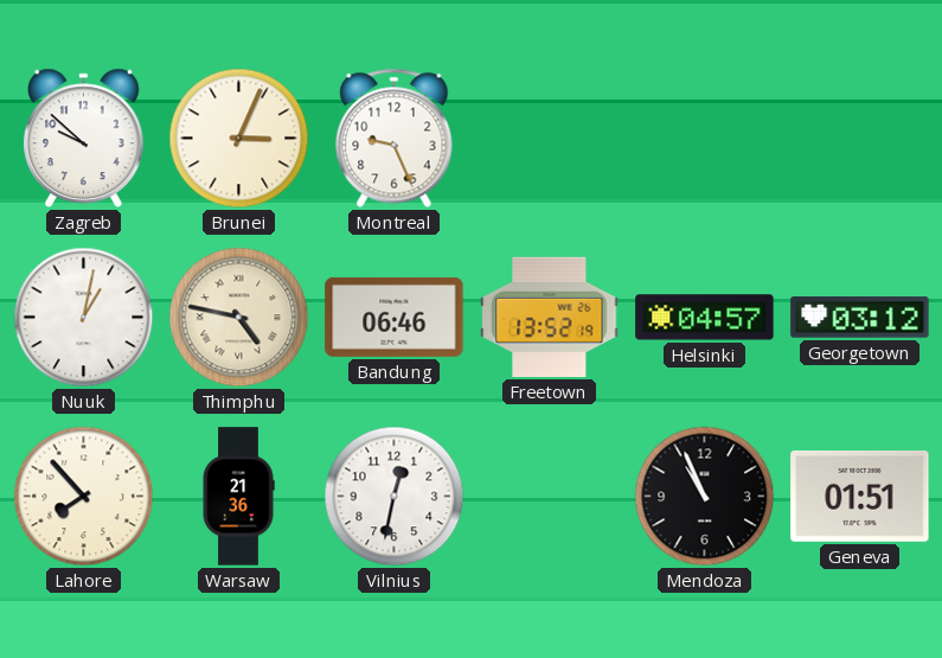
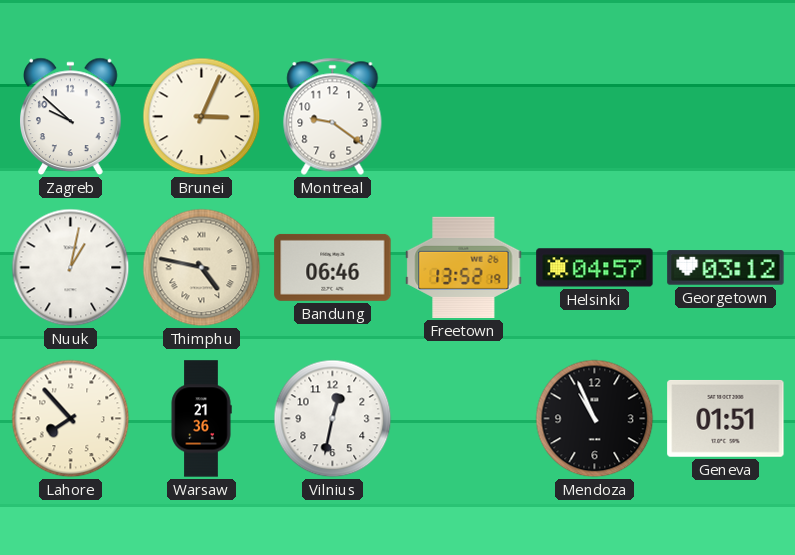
Montreal: 9:26 -> 9:21 (333, 116)
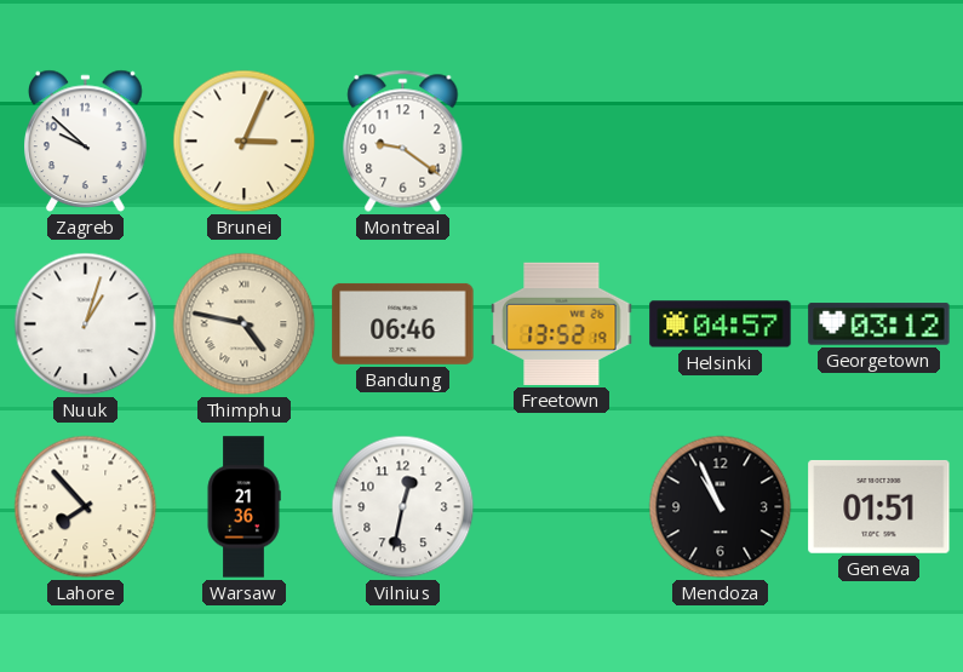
Nuuk: 1:02 -> 1:03 (86, 324)
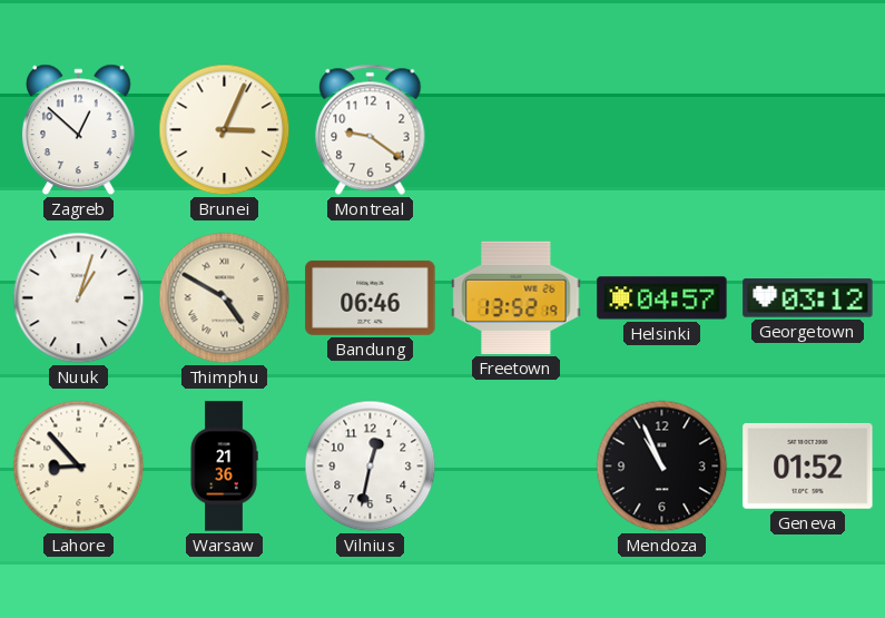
Zagreb: 9:52 -> 12:52 (79, 130)
Thimphu: 4:47 -> 4:50 (225, 298)
Lahore: 7:53 -> 8:53 (79, 467)
Geneva: 01:51 -> 01:52 (808, 465)
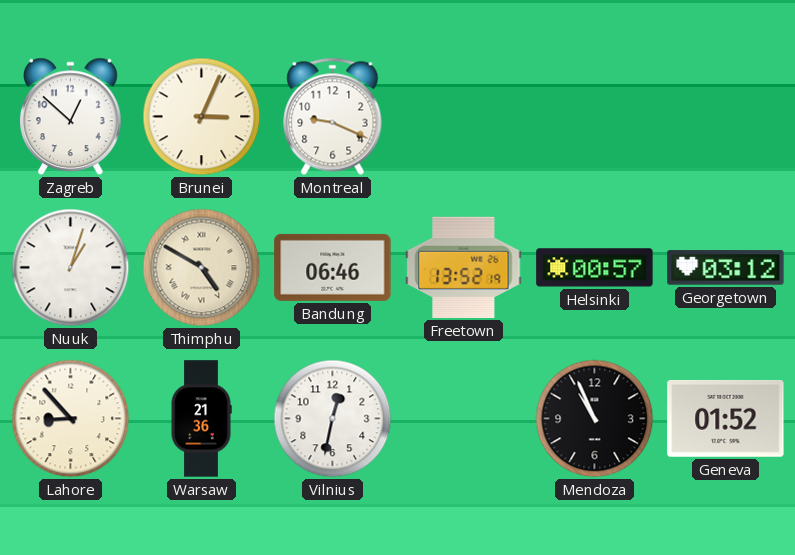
Montreal: 9:21 -> 9:19 (333, 116)
Helsinki: 04:57 -> 00:57 (595, 268)
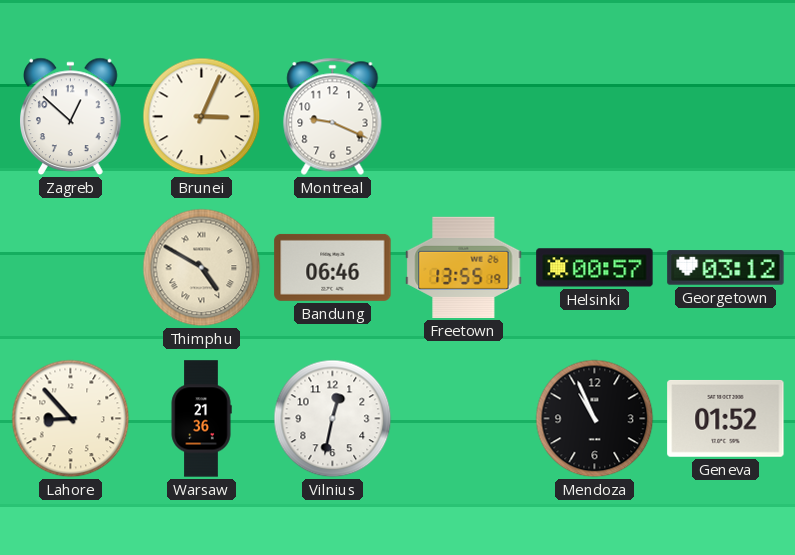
Nuuk: 1:03 -> none (71, 268)
Freetown: 13:52 -> 13:55 (464, 267)
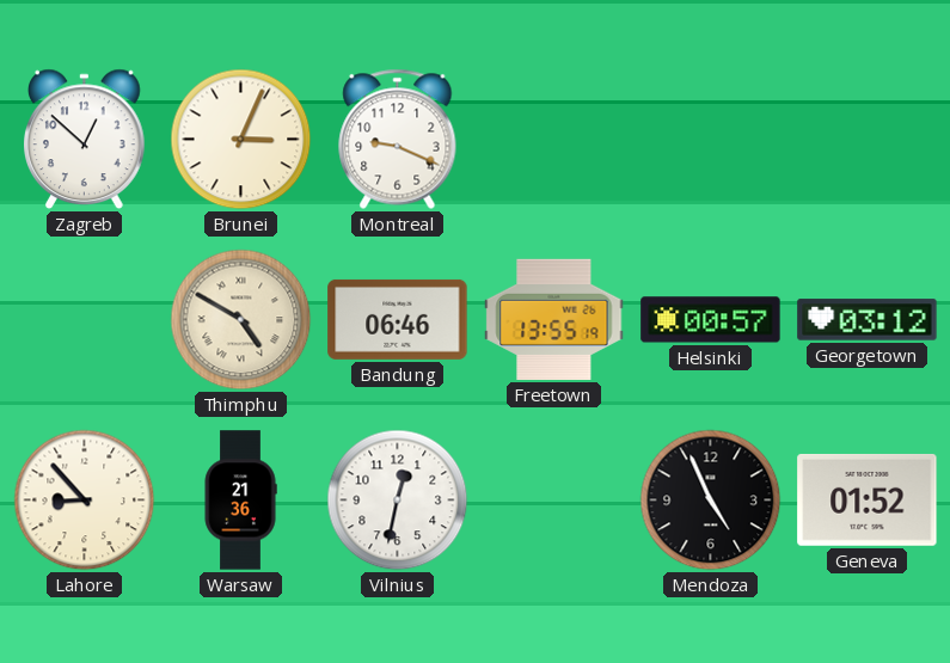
Mendoza: 10:56 -> 4:56 (711, 501)
